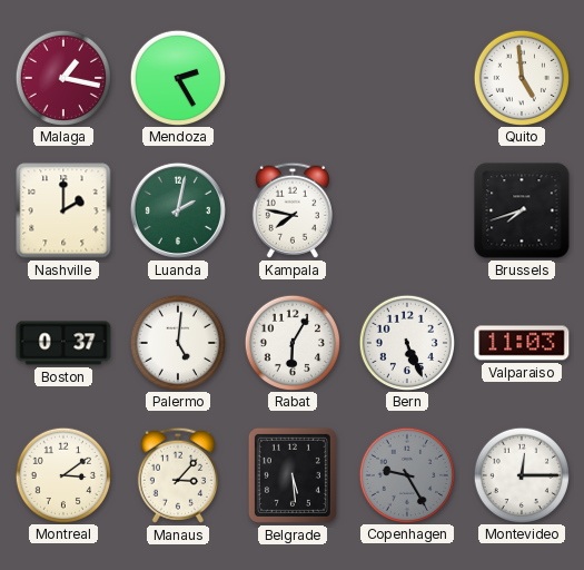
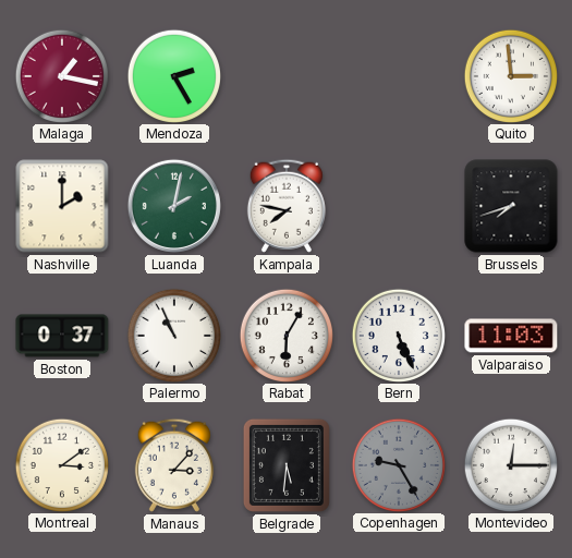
Quito: 4:59 -> 2:59 (510, 75)
Palermo: 5:01 -> 10:56 (173, 335)
Belgrade: 5:29 -> 5:31 (287, 465)
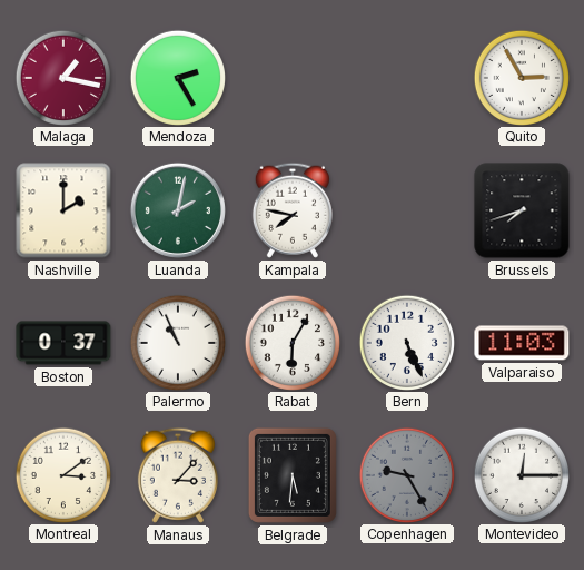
Quito: 2:59 -> 2:55 (521, 77)
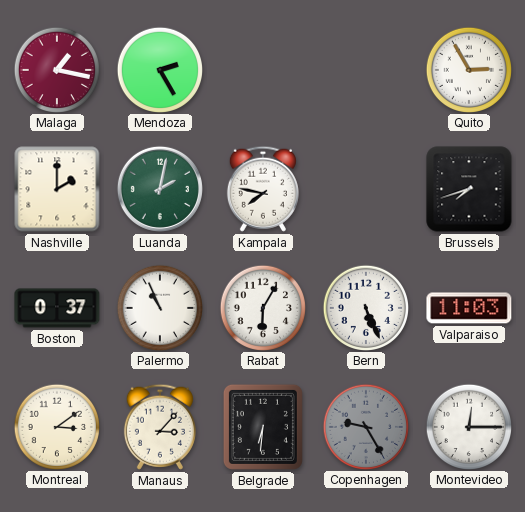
Belgrade: 5:31 -> 6:31 (263, 427)
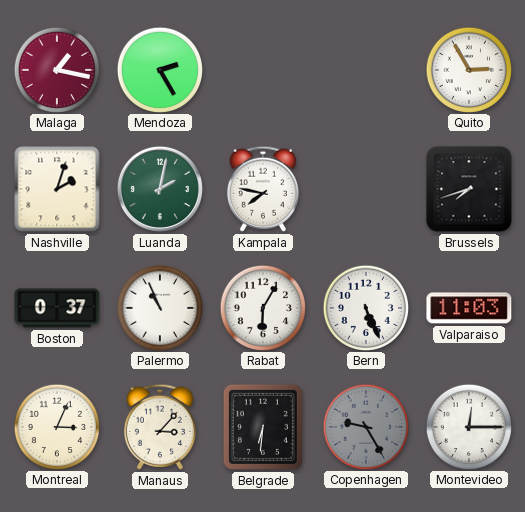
Nashville: 2:00 -> 2:03 (57, 189)
Montreal: 3:09 -> 3:04 (56, 426)
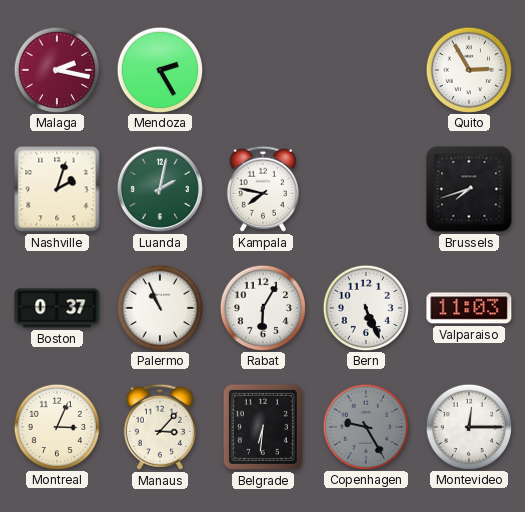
Malaga: 1:17 -> 2:17 (56, 69)
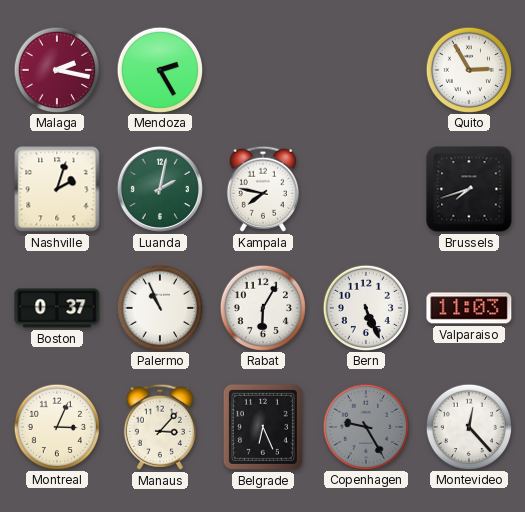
Belgrade: 6:31 -> 6:26 (263, 427)
Montevideo: 12:15 -> 12:23 (468, 426)
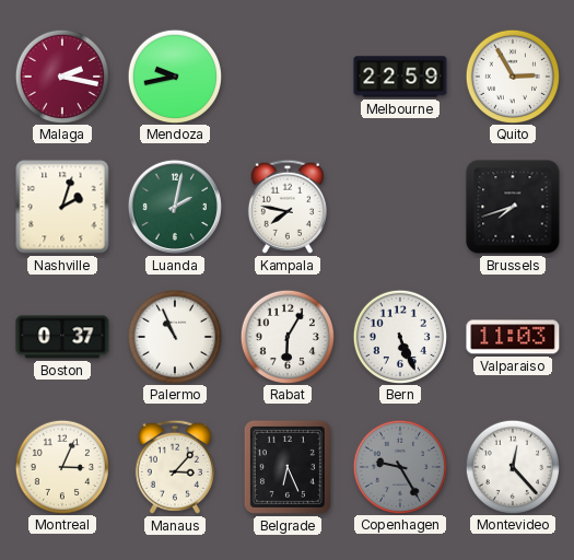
Mendoza: 2:25 -> 9:43 (174, 75)
Melbourne: none -> 22:59 (400, 77)
